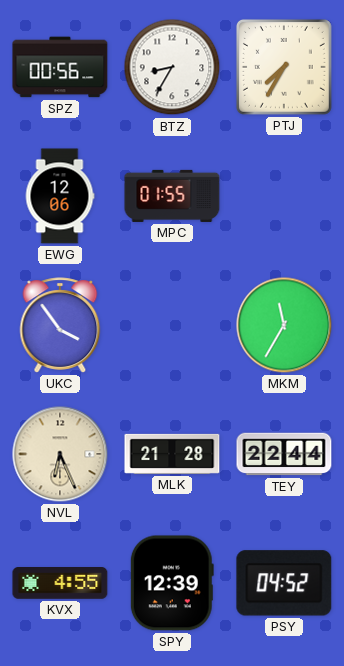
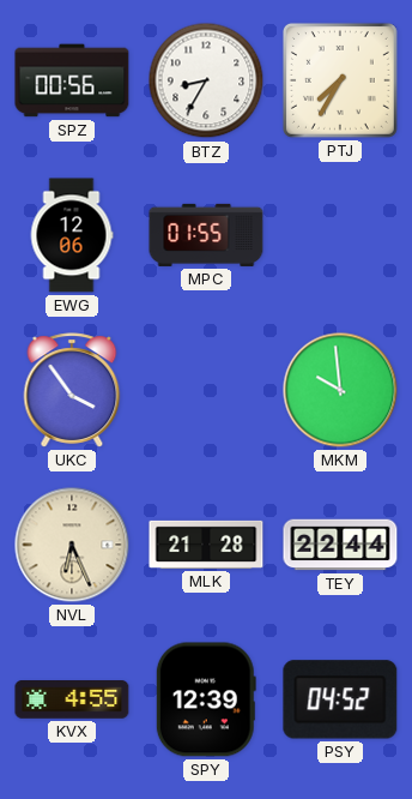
MKM: 11:35 -> 9:59 (340, 390)
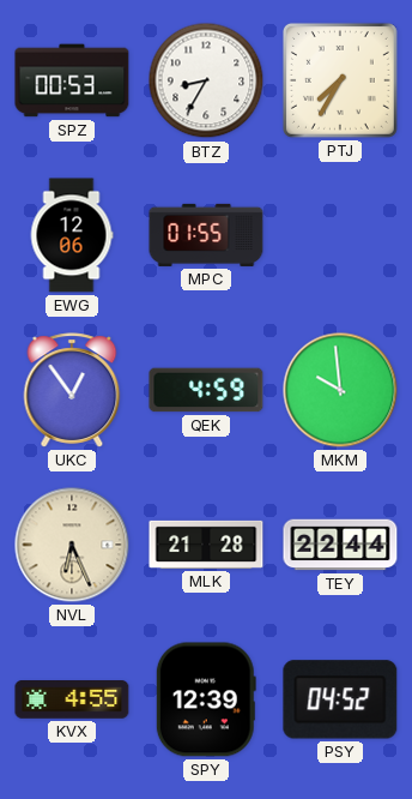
SPZ: 00:56 -> 00:53 (72, 80)
UKC: 3:54 -> 12:54 (72, 390)
QEK: none -> 4:59 (206, 390)
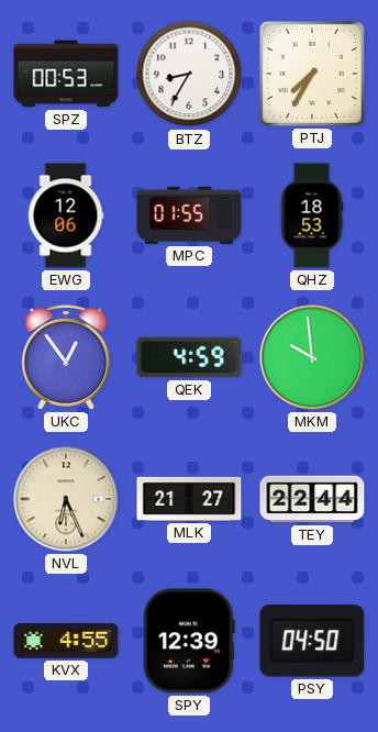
QHZ: none -> 18:53 (312, 215)
MLK: 21:28 -> 21:27 (189, 499)
PSY: 04:52 -> 04:50 (312, 641)
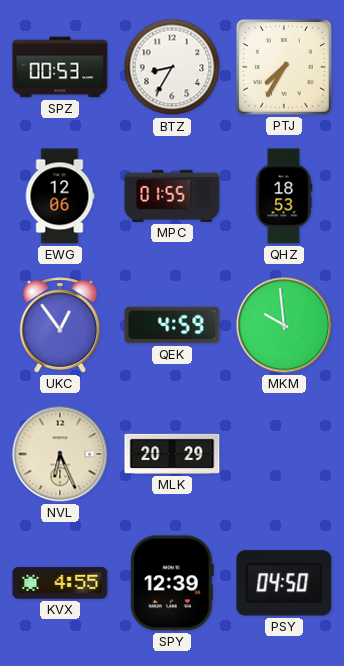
MLK: 21:27 -> 20:29 (172, 454)
TEY: 22:44 -> none (312, 499)
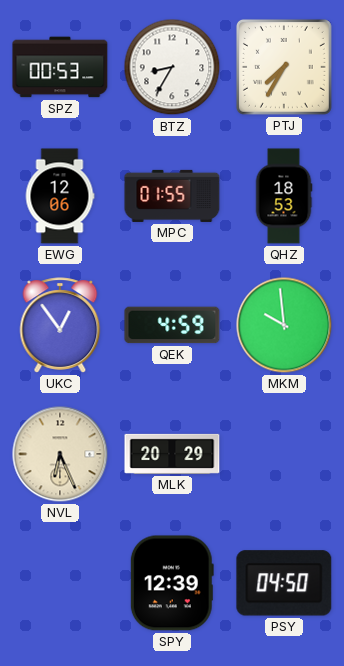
KVX: 4:55 -> none (60, 584)
